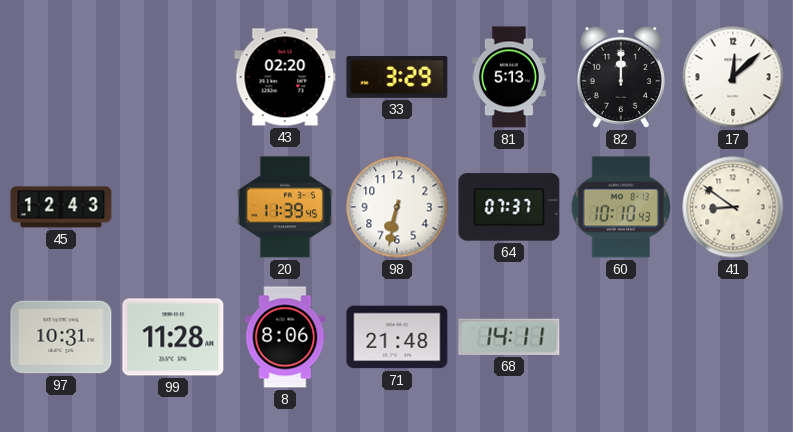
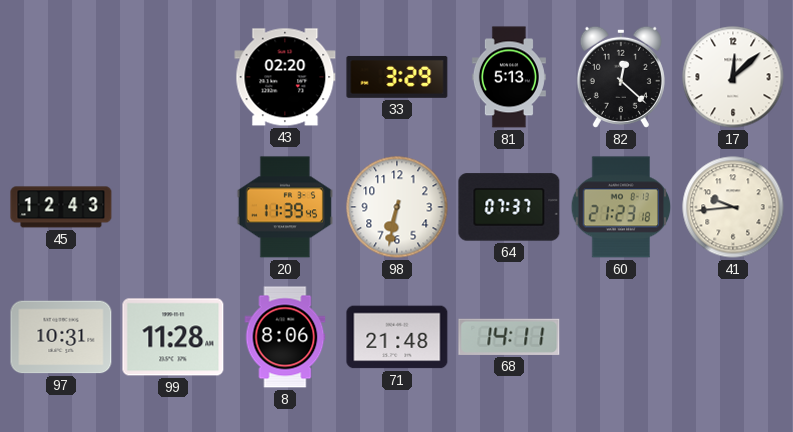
82: 12:00 -> 12:22 (621, 77)
60: 10:10 -> 21:23 (621, 207)
41: 8:51 -> 9:44 (733, 207)
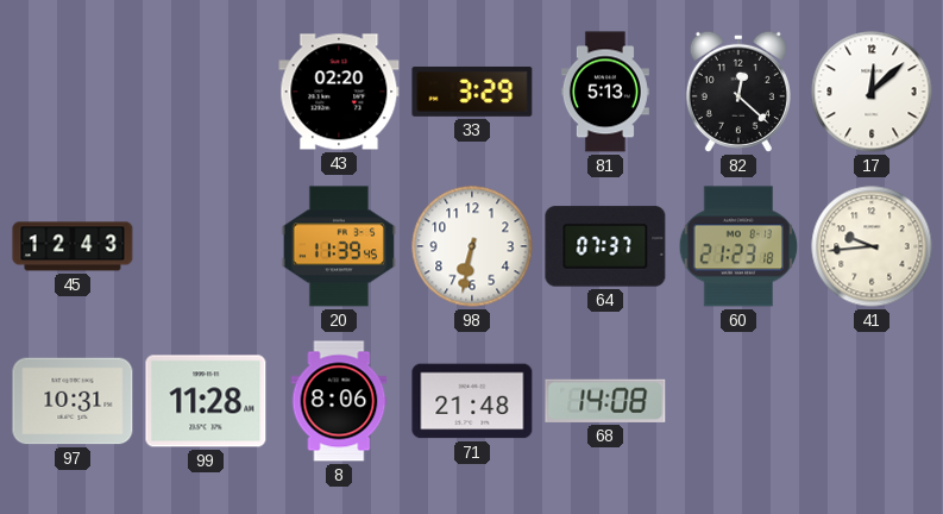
68: 14:11 -> 14:08 (605, 401)
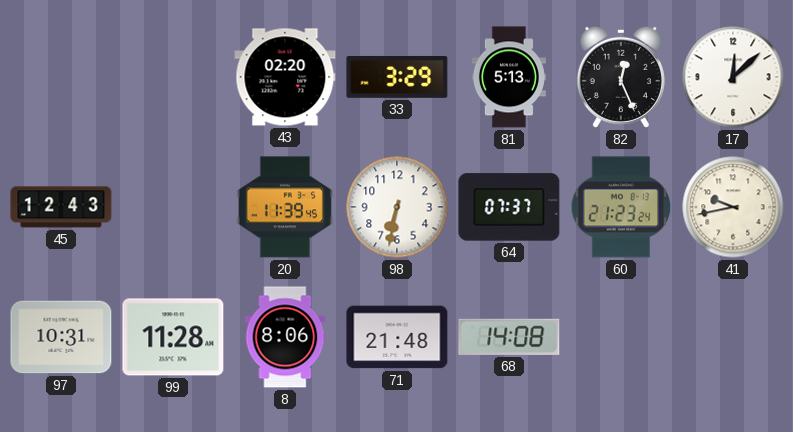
82: 12:22 -> 12:26 (621, 77)
60: 21:23:18 -> 21:23:24 (621, 207)
41: 9:44 -> 9:43 (733, 207)
